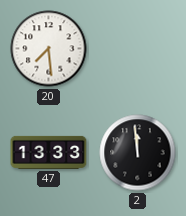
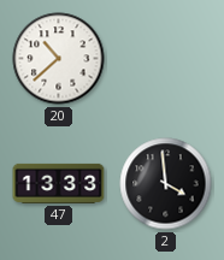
20: 7:29 -> 10:38 (59, 59)
2: 11:59 -> 3:59 (166, 184)
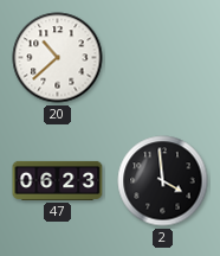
47: 13:33 -> 06:23 (58, 180)
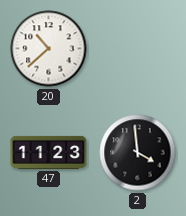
47: 06:23 -> 11:23 (49, 152)
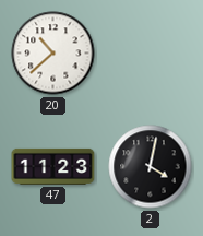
2: 3:59 -> 4:02 (151, 167)
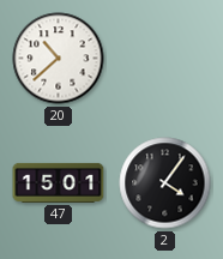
47: 11:23 -> 15:01 (59, 182)
2: 4:02 -> 4:06 (165, 183)
